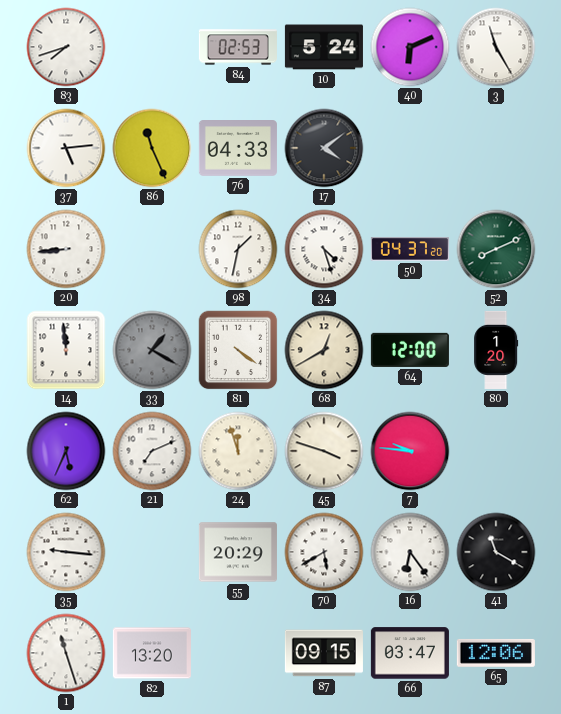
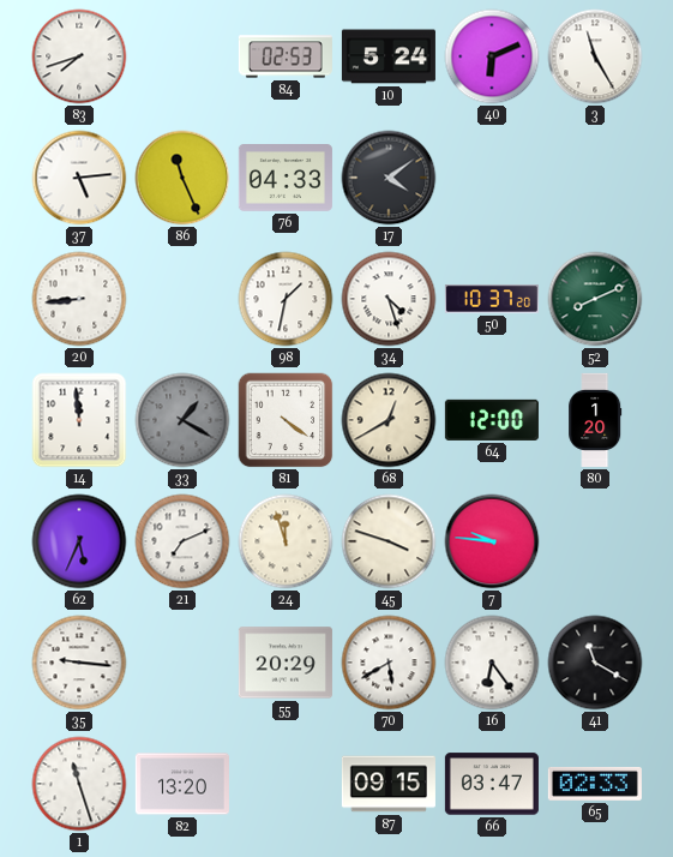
50: 04:37 -> 10:37 (492, 299)
65: 12:06 -> 02:33 (595, 784)
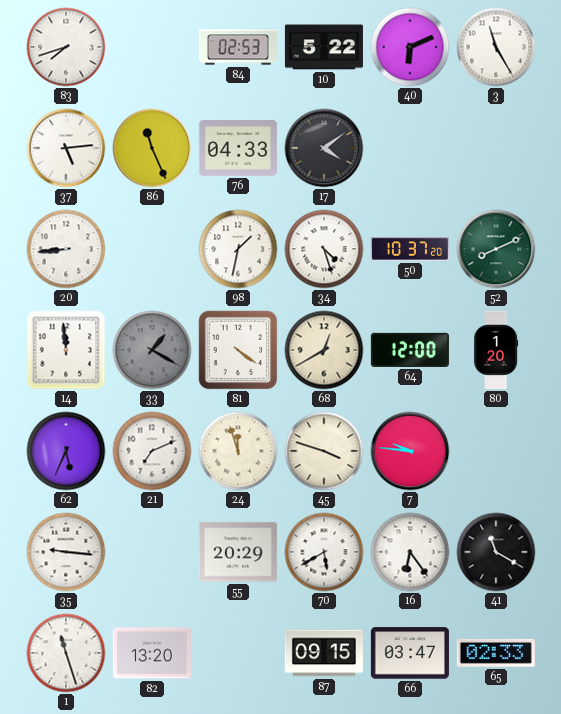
10: 5:24 -> 5:22 (324, 47)
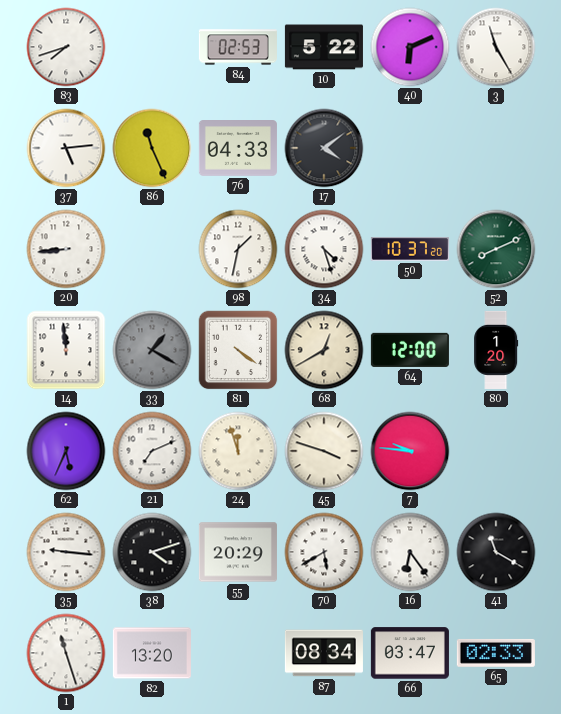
38: none -> 4:12 (152, 552)
87: 09:15 -> 08:34 (324, 653)
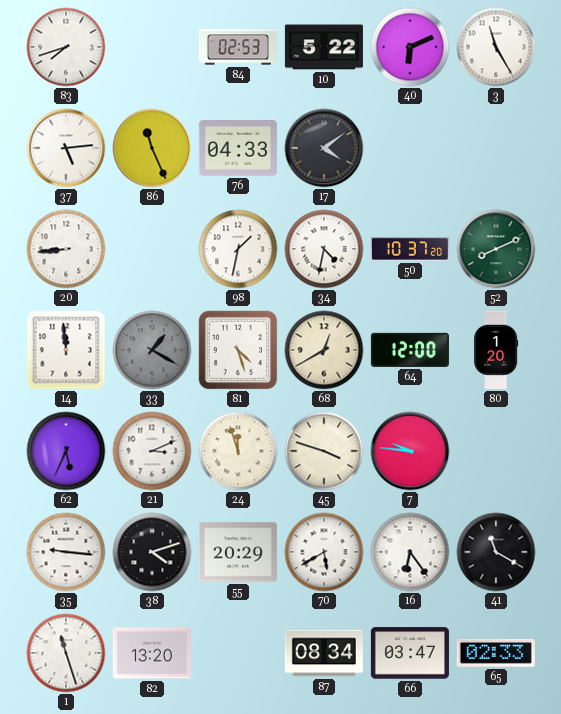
34: 4:27 -> 4:32 (324, 249)
81: 4:21 -> 4:27 (238, 350)
21: 7:11 -> 3:11 (152, 451)
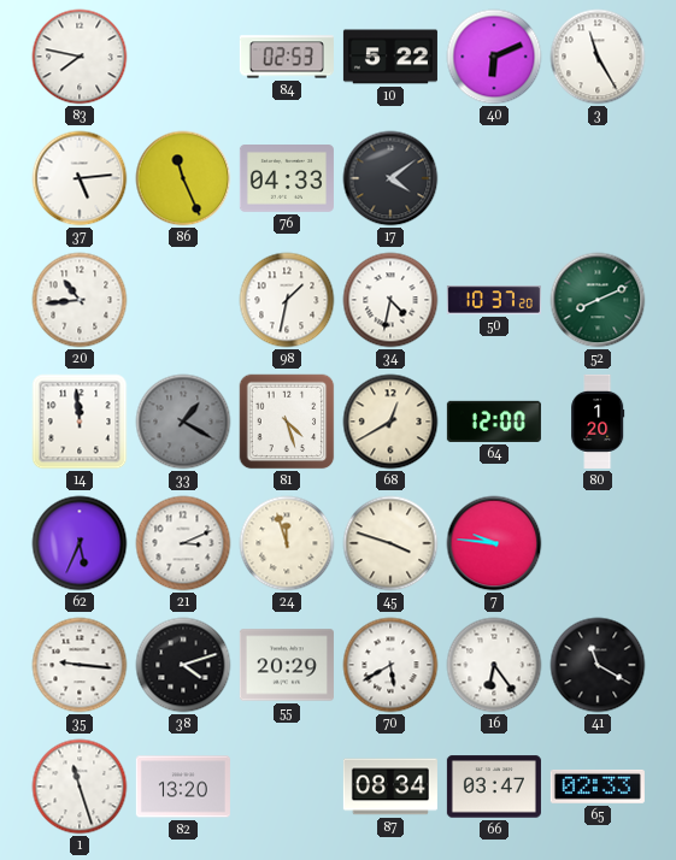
83: 7:42 -> 7:47 (80, 57)
20: 8:44 -> 10:44 (80, 300)
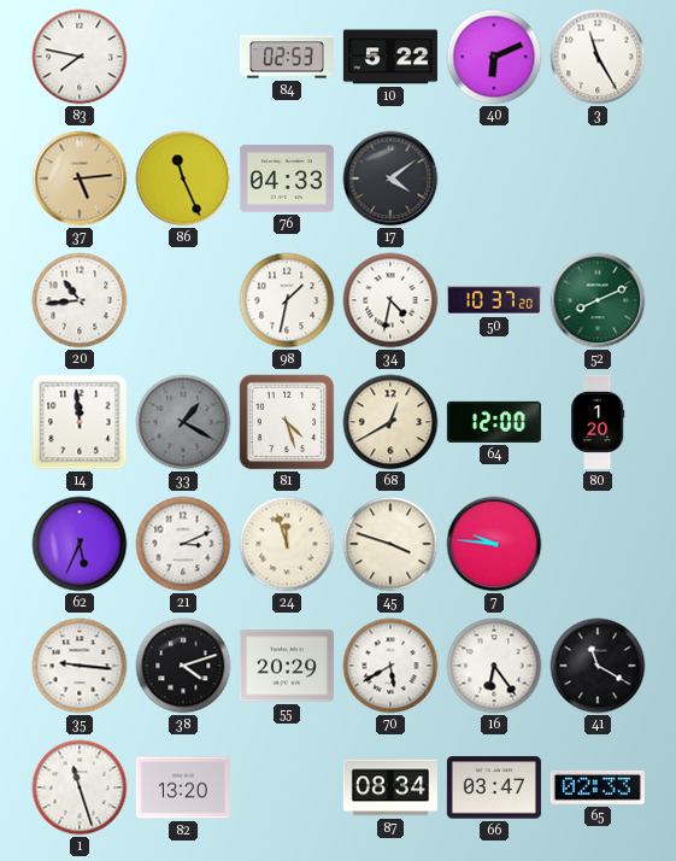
37 dial: white -> champagne (80, 178)
